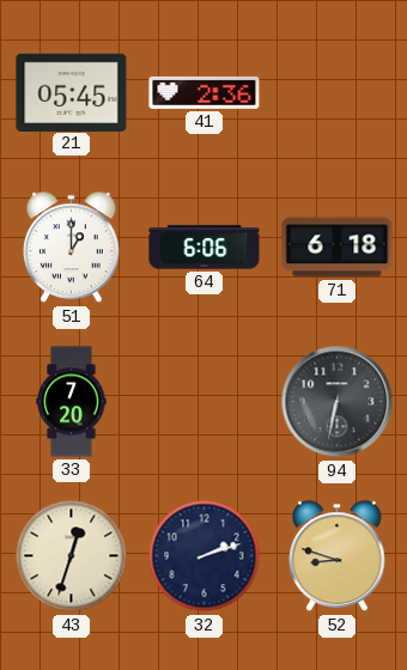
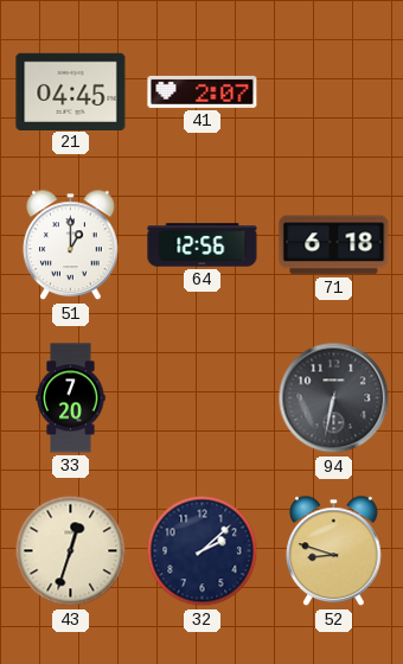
21: 05:45 -> 04:45 (71, 91)
41: 2:36 -> 2:07 (203, 91)
64: 6:06 -> 12:56 (203, 245)
32: 2:12 -> 2:08 (203, 551)
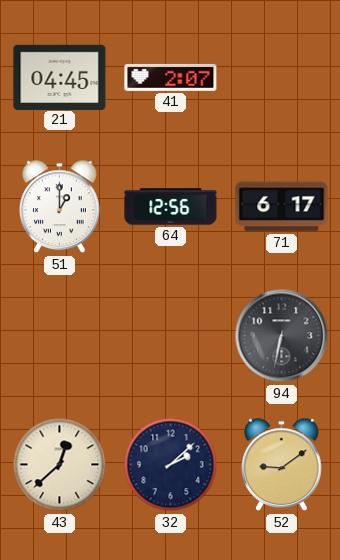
71: 6:18 -> 6:17 (282, 207)
33: 7:20 -> none (71, 398)
43: 12:33 -> 12:38 (60, 465)
52: 8:48 -> 9:09 (282, 465)
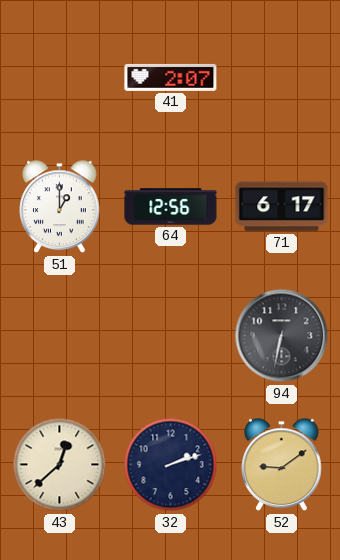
21: 04:45 -> none (60, 77)
32: 2:08 -> 2:12 (171, 465)
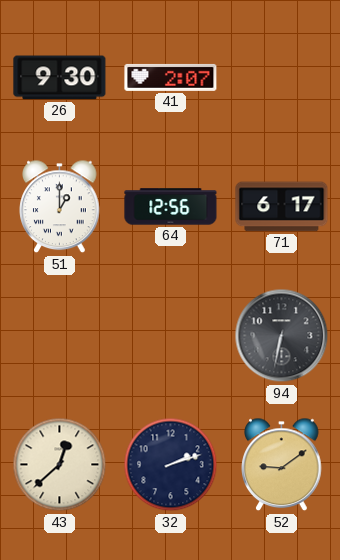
26: none -> 9:30 (60, 78)
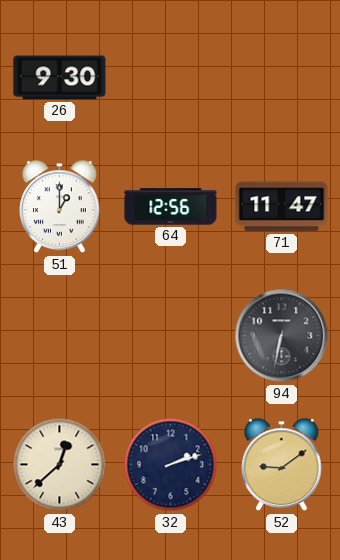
41: 2:07 -> none (171, 77)
71: 6:17 -> 11:47 (282, 207)
